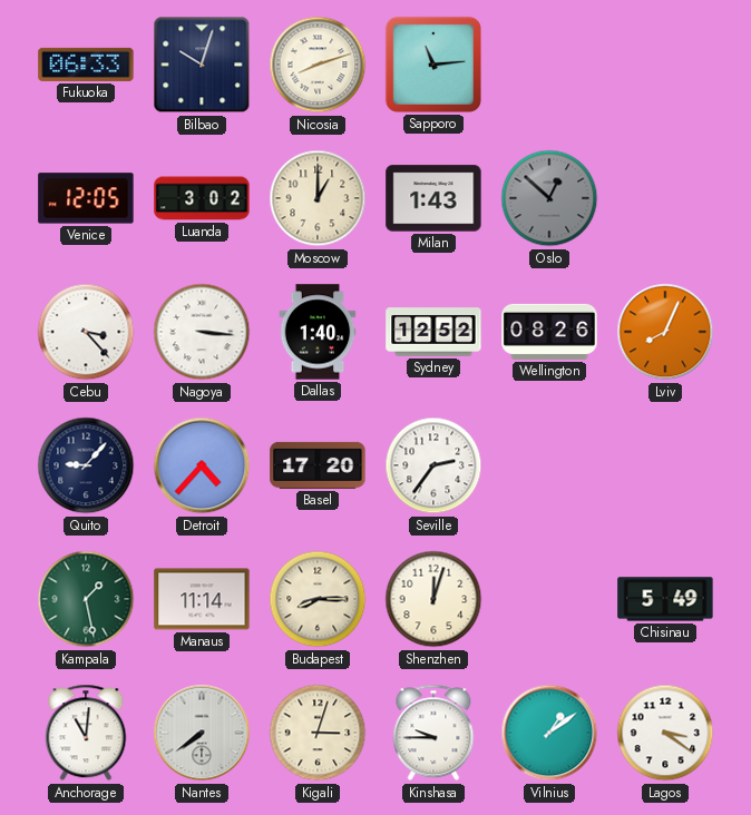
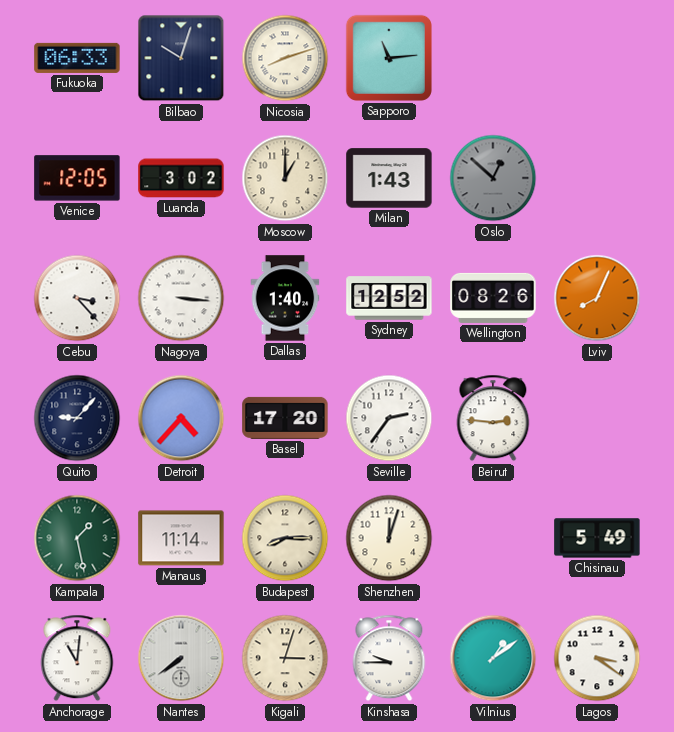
Beirut: none -> 2:46 (493, 418)
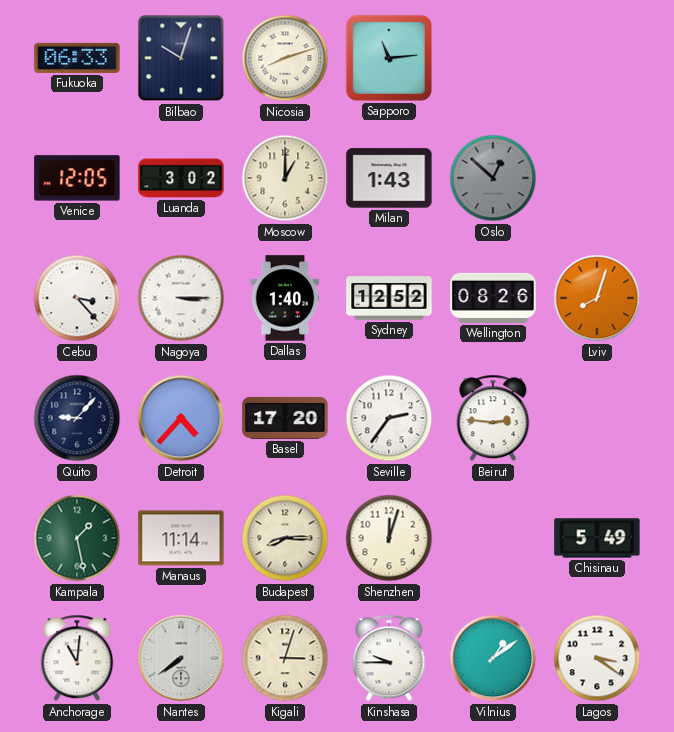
Nagoya: 3:16 -> 3:15 (181, 298)
Lviv: 8:04 -> 8:03 (597, 298)
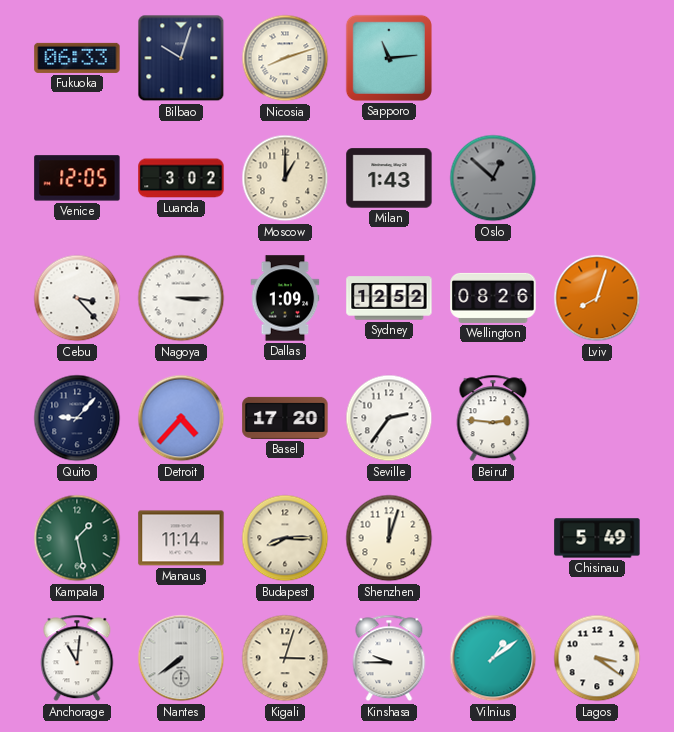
Dallas: 1:40 -> 1:09 (285, 298)
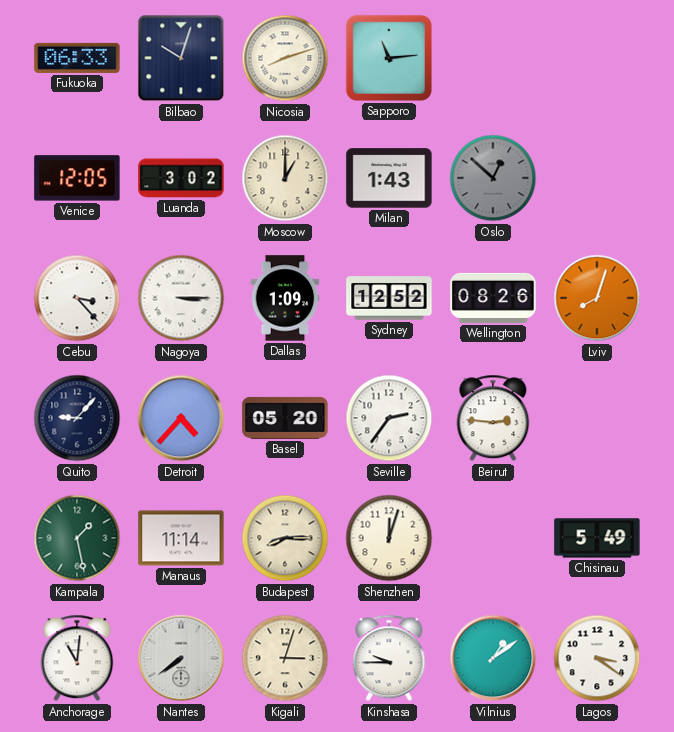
Basel: 17:20 -> 05:20 (285, 418)
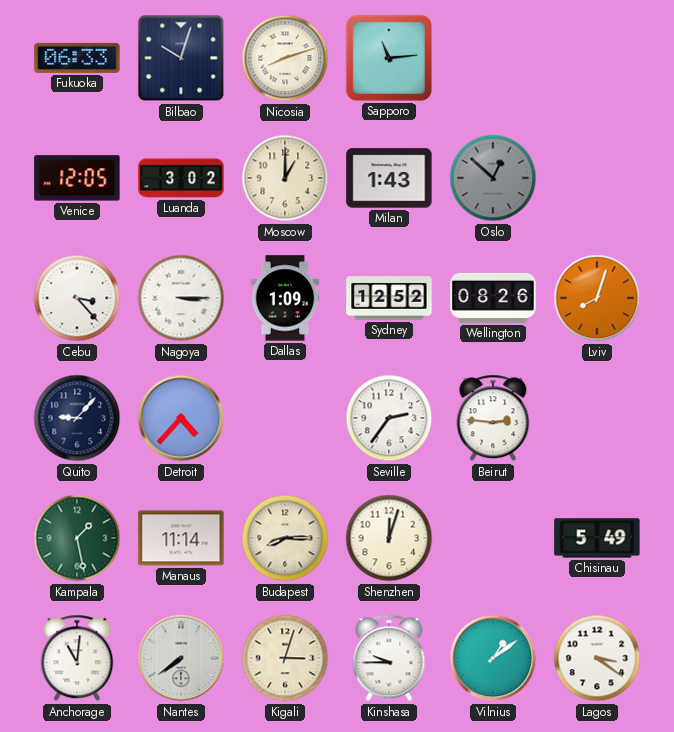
Basel: 05:20 -> none (285, 418)
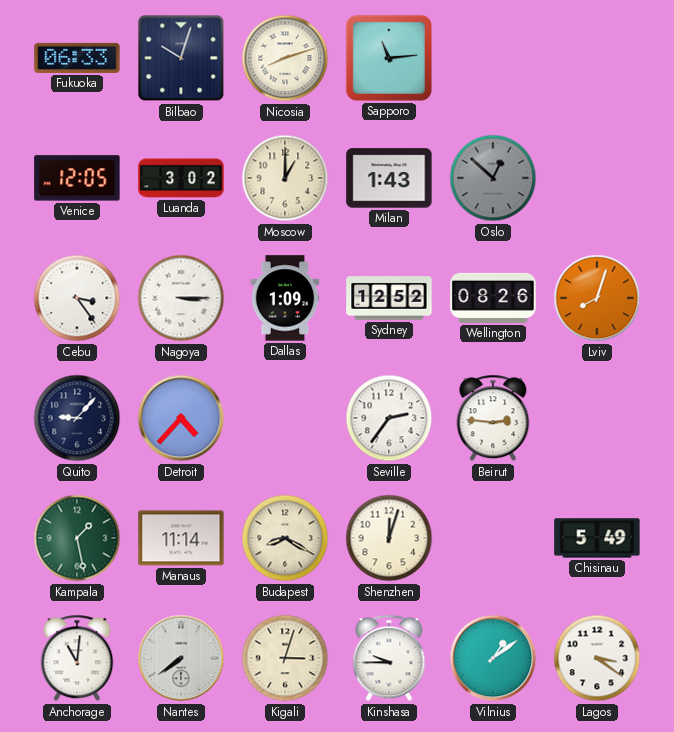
Cebu: 3:23 -> 3:24 (77, 298)
Budapest: 8:15 -> 8:20 (285, 538)
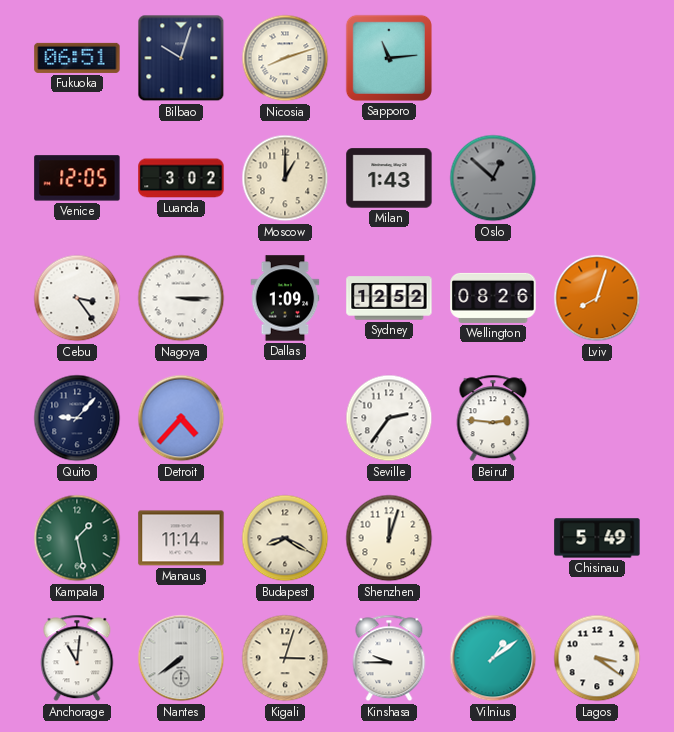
Fukuoka: 06:33 -> 06:51 (77, 58)
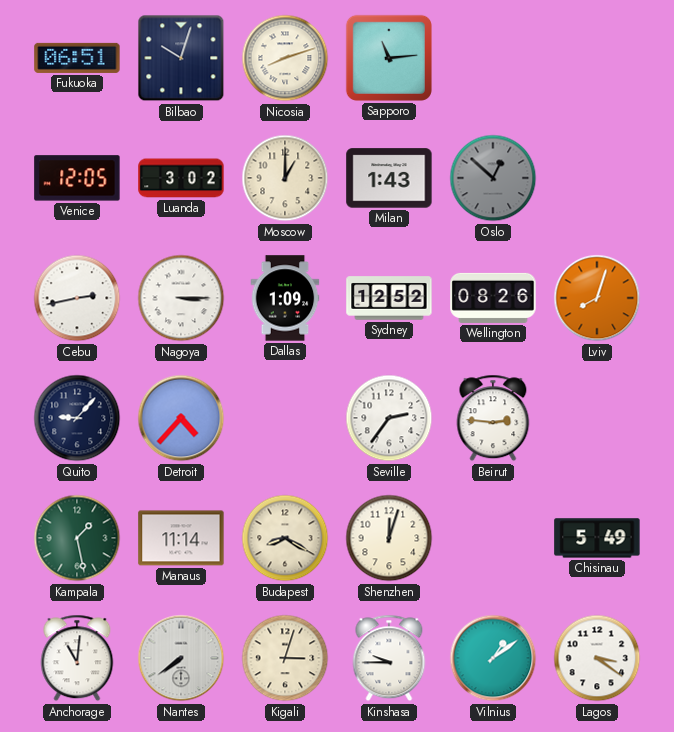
Cebu: 3:24 -> 2:43 (77, 298)
